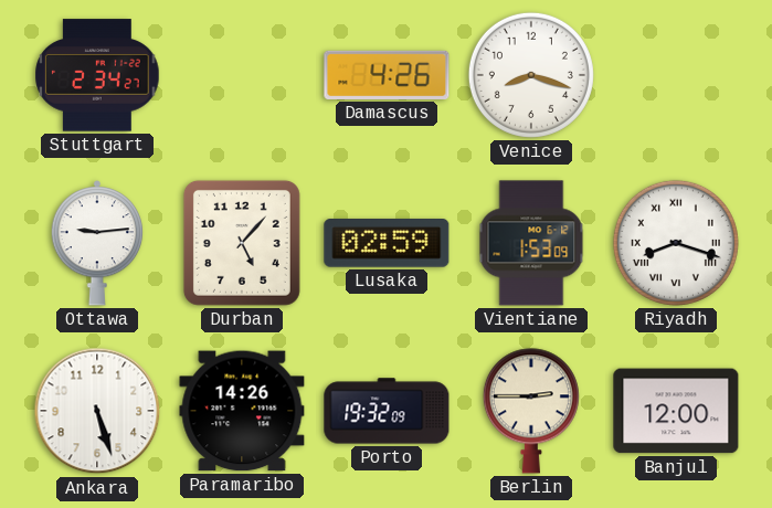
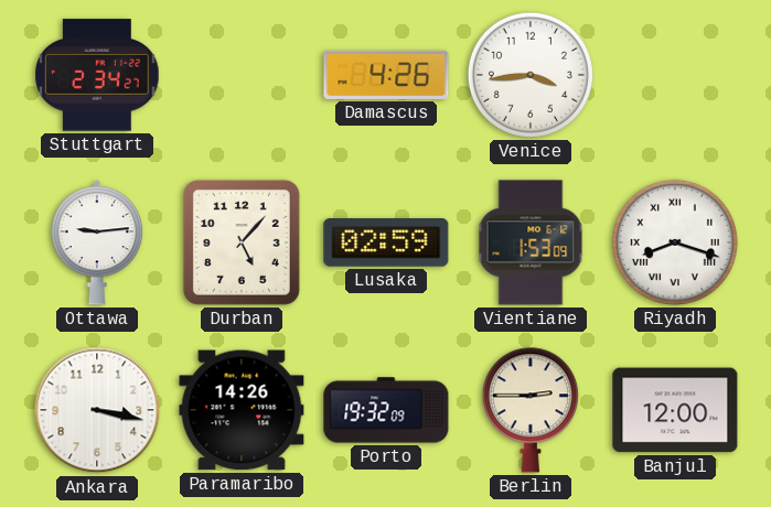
Venice: 8:18 -> 3:44 (531, 75)
Ankara: 5:27 -> 3:17 (97, 410)
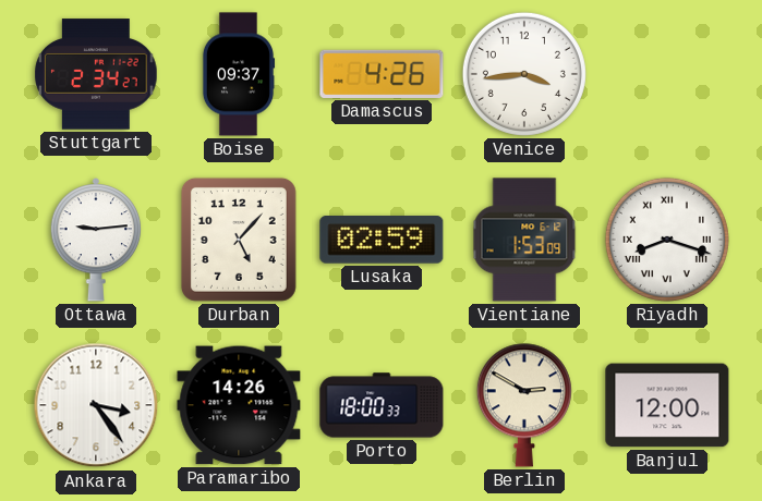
Boise: none -> 09:37 (239, 74)
Ankara: 3:17 -> 3:24 (96, 405)
Porto: 19:32 -> 18:00 (382, 405)
Berlin: 2:45 -> 2:50 (524, 405)
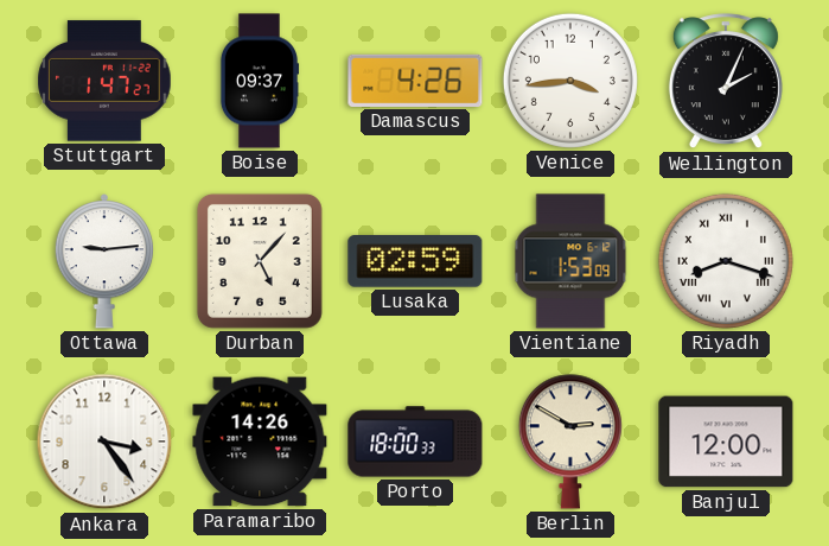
Stuttgart: 2:34 -> 1:47 (104, 81)
Wellington: none -> 2:04 (726, 82)
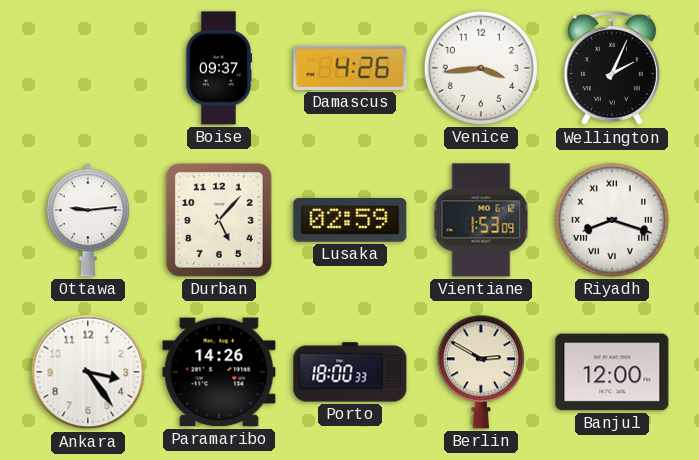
Stuttgart: 1:47 -> none (104, 81)
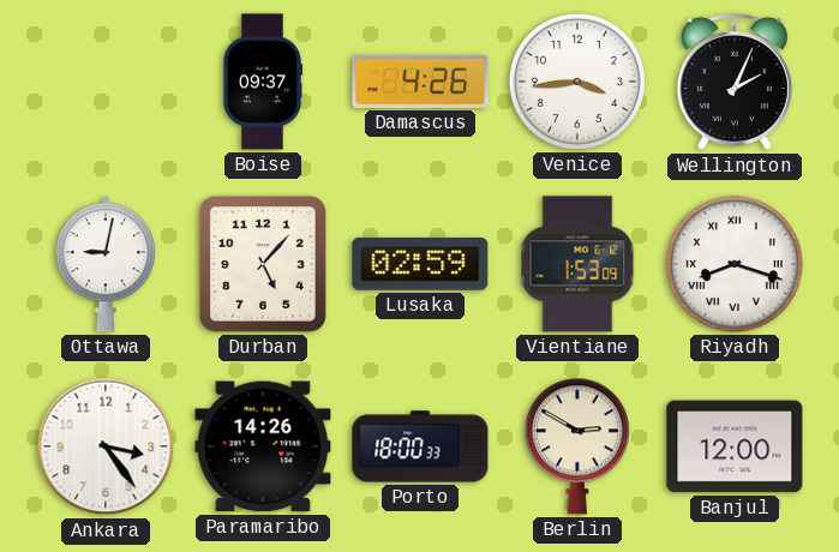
Ottawa: 9:14 -> 9:02 (106, 264)
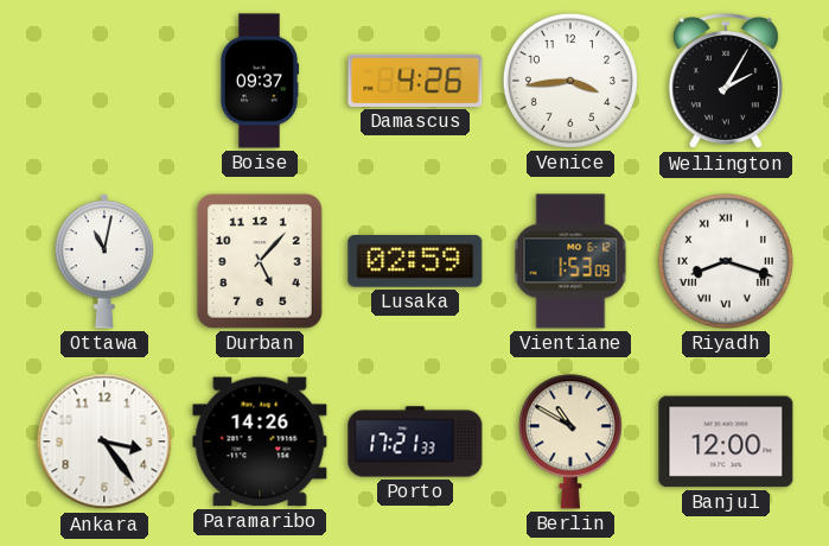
Wellington: 2:04 -> 2:05 (726, 82)
Ottawa: 9:02 -> 11:02 (104, 261)
Porto: 18:00 -> 17:21 (415, 442)
Berlin: 2:50 -> 10:50 (570, 442)
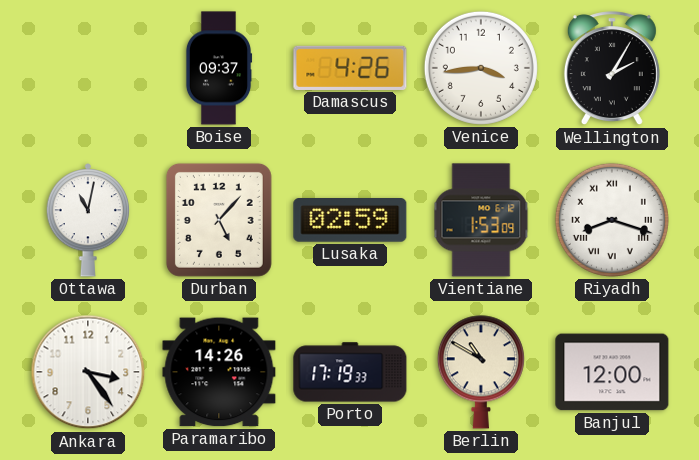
Porto: 17:21 -> 17:19 (350, 372)
